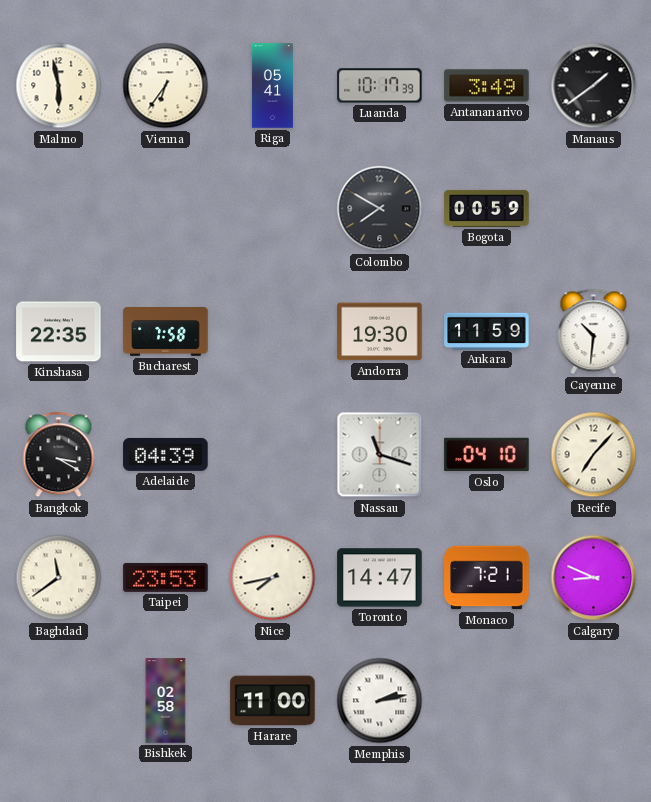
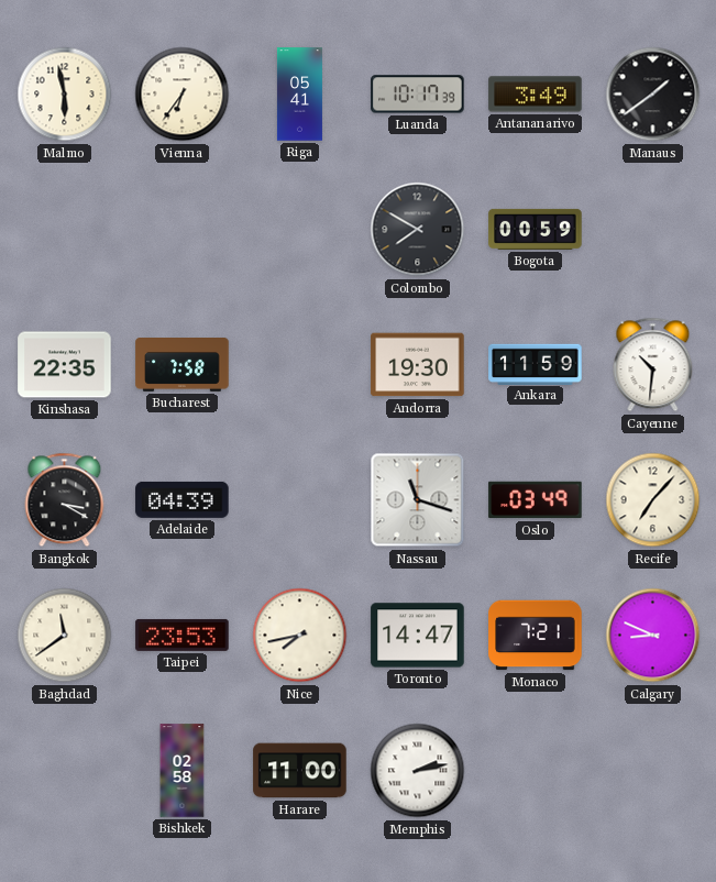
Oslo: 04:10 -> 03:49 (536, 500)
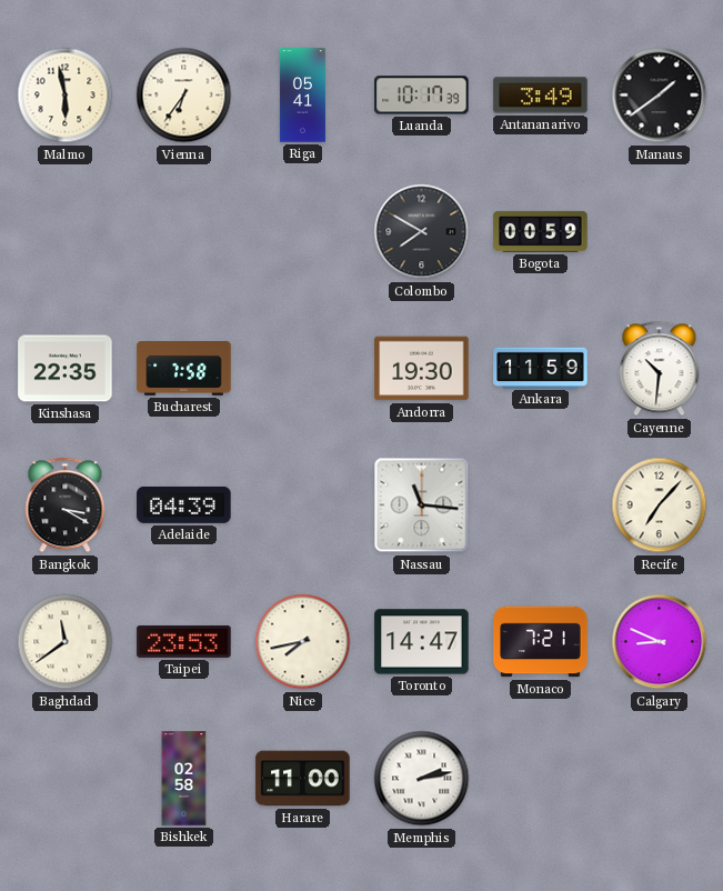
Nassau: 11:18 -> 11:16 (422, 505)
Oslo: 03:49 -> none (536, 500)
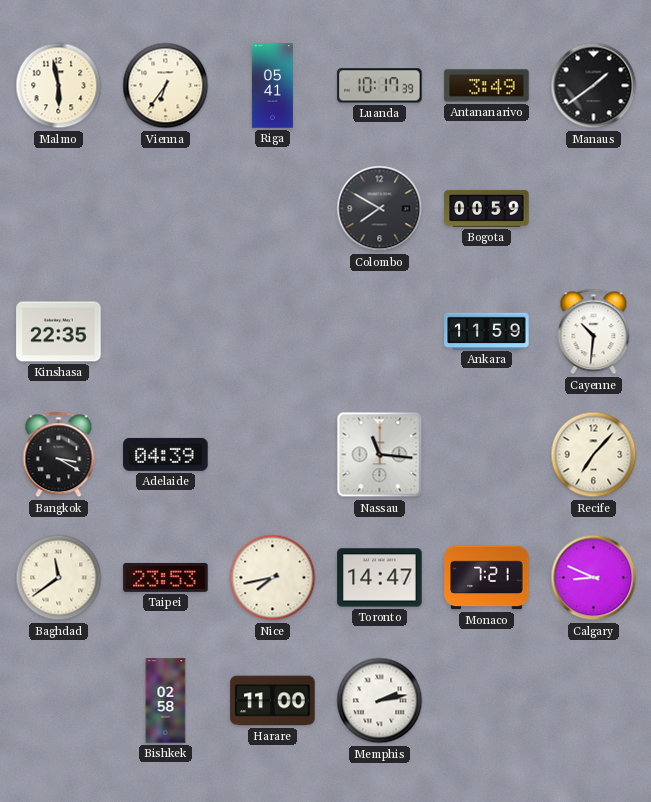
Bucharest: 7:58 -> none (184, 369)
Andorra: 19:30 -> none (422, 369)
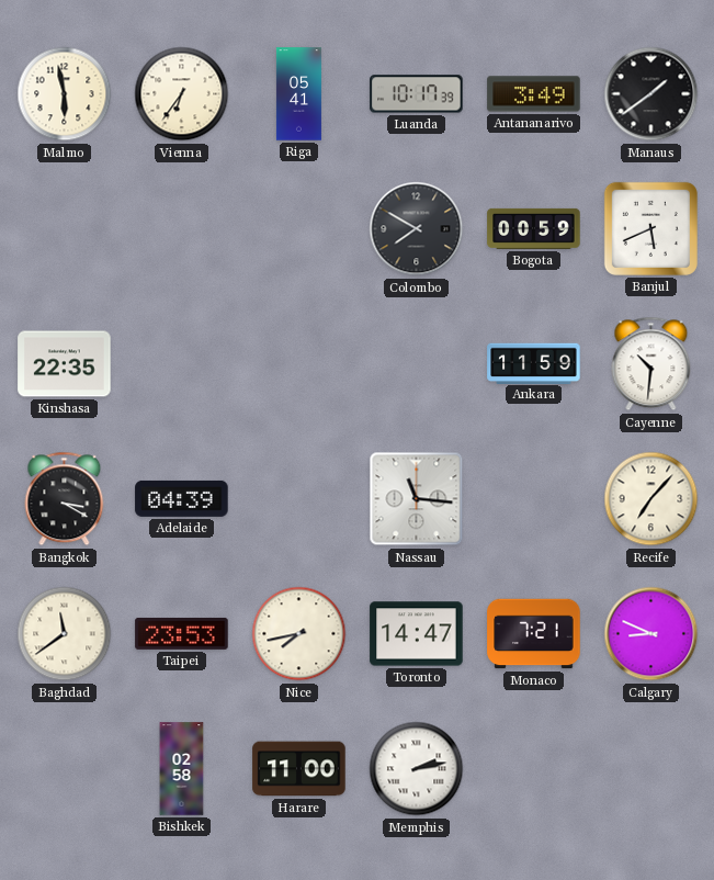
Banjul: none -> 5:41 (650, 228)
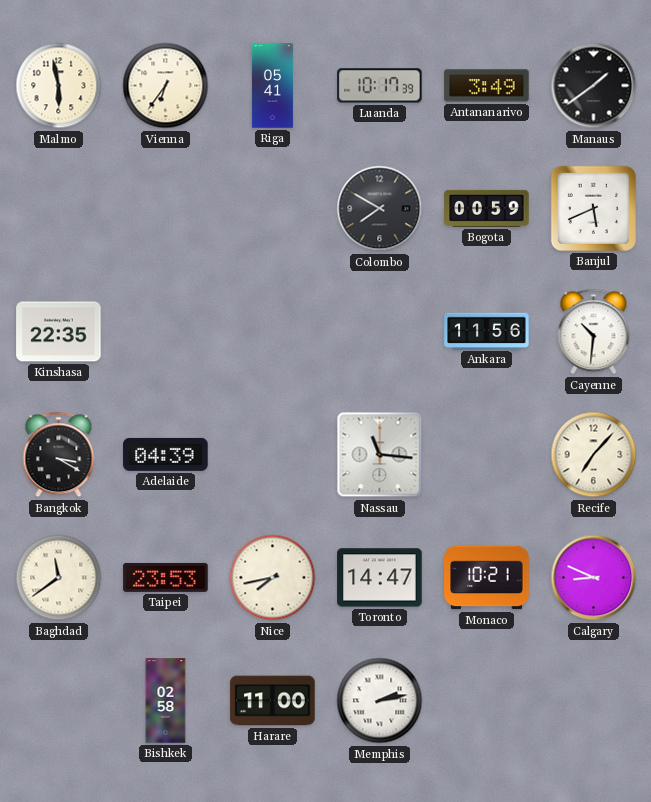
Ankara: 11:59 -> 11:56 (487, 331)
Monaco: 7:21 -> 10:21 (487, 578)
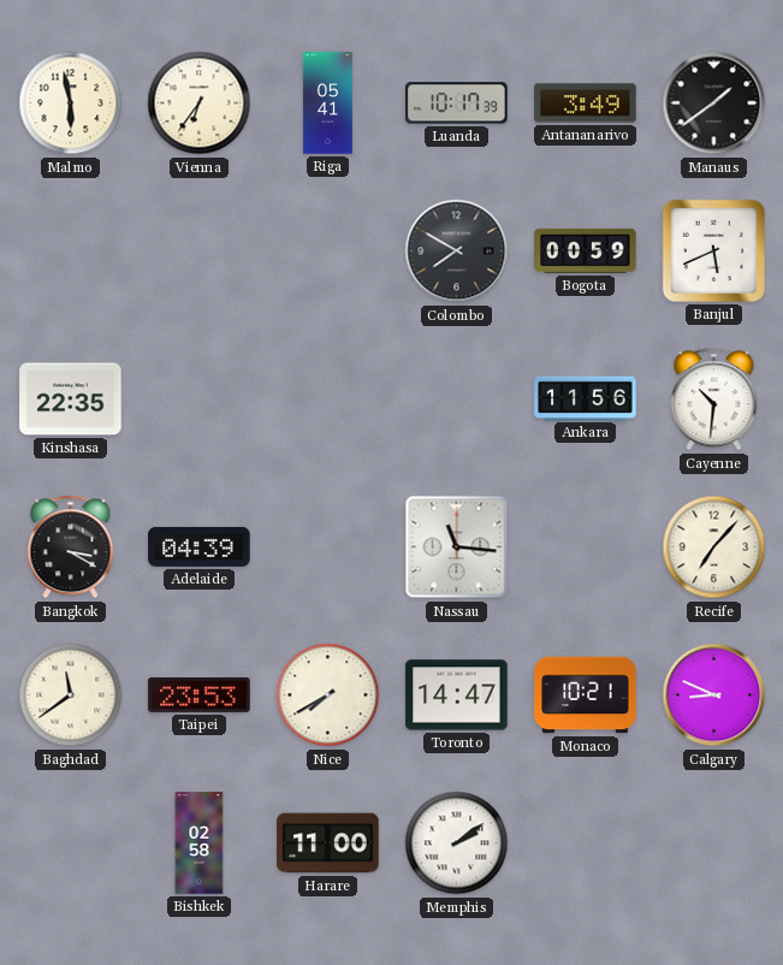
Nice: 7:43 -> 7:40 (328, 695)
Memphis: 2:13 -> 2:09 (457, 843)
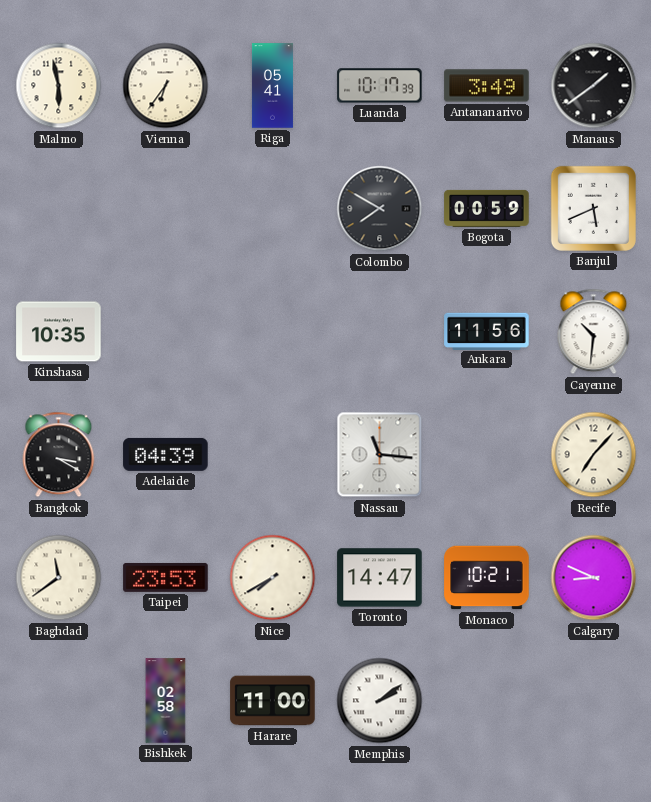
Kinshasa: 22:35 -> 10:35 (59, 332)
